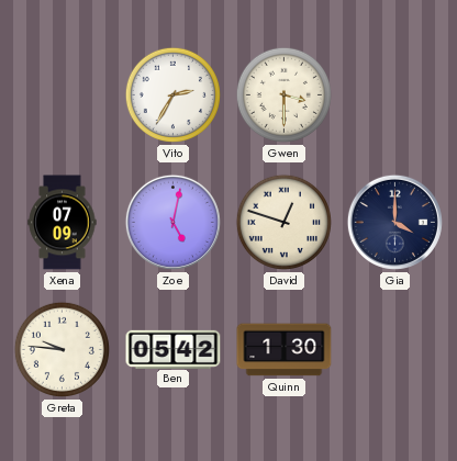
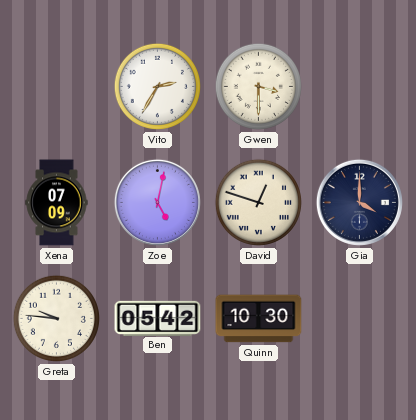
Quinn: 1:30 -> 10:30 (259, 319)
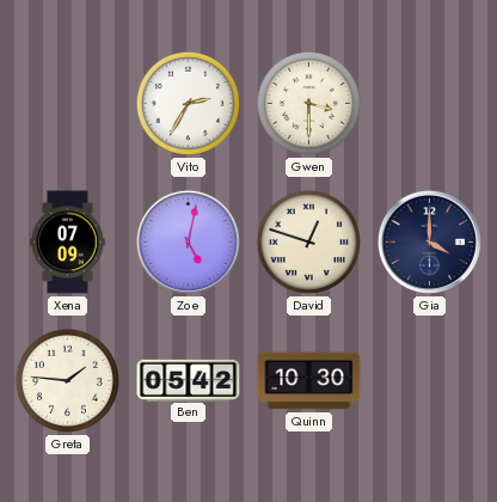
Greta: 9:46 -> 1:46 (67, 380)
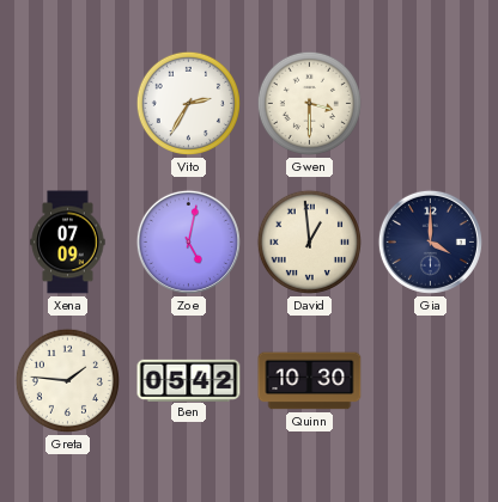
David: 12:48 -> 12:59 (309, 241)
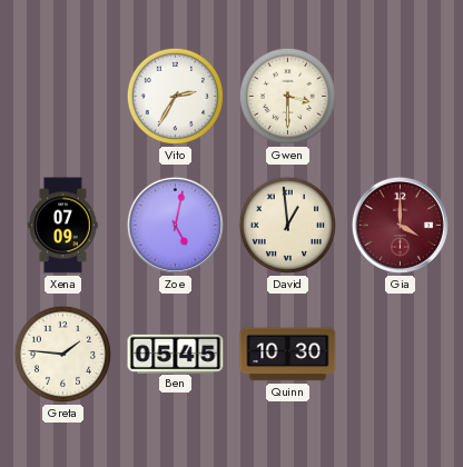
Gia dial: navy -> burgundy (400, 225)
Ben: 05:42 -> 05:45 (176, 354)
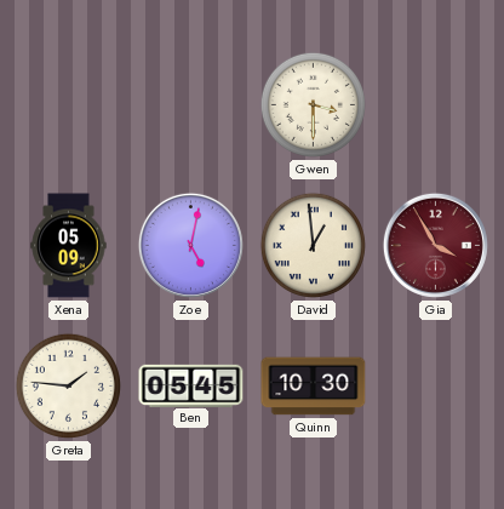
Vito: 2:35 -> none (175, 96)
Xena: 07:09 -> 05:09 (69, 246)
Gia: 4:00 -> 3:55 (435, 245)
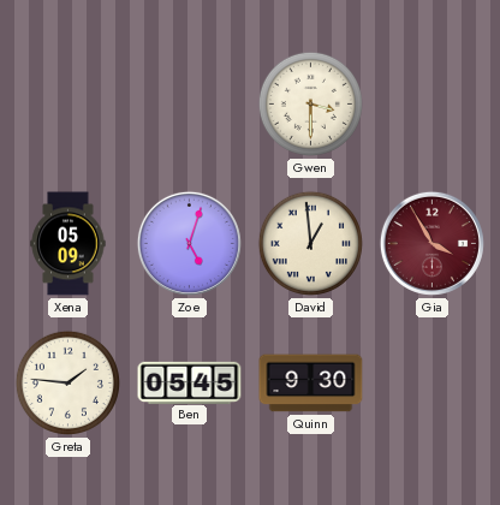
Zoe: 5:02 -> 5:03 (189, 243)
Quinn: 10:30 -> 9:30 (311, 384)
